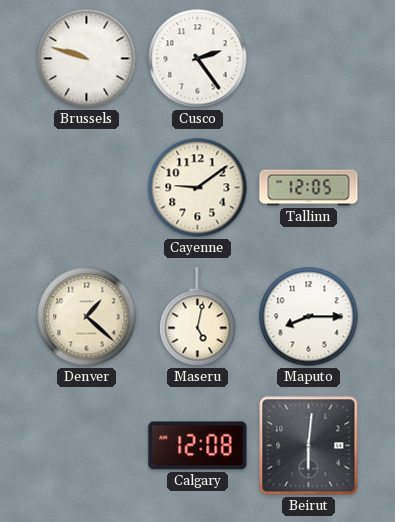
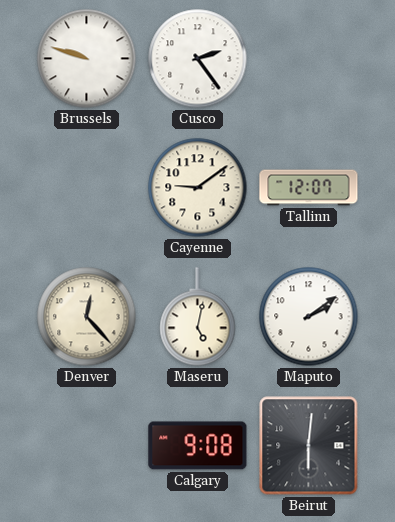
Tallinn: 12:05 -> 12:07 (309, 188)
Denver: 1:22 -> 12:23 (87, 317)
Maputo: 8:15 -> 2:09 (309, 317)
Calgary: 12:08 -> 9:08 (198, 446)
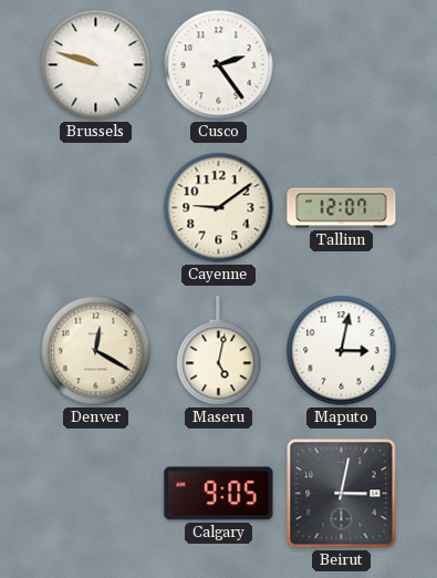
Denver: 12:23 -> 12:20 (96, 351)
Maputo: 2:09 -> 3:02 (342, 351)
Calgary: 9:08 -> 9:05 (219, 494)
Beirut: 6:01 -> 3:02 (342, 494)
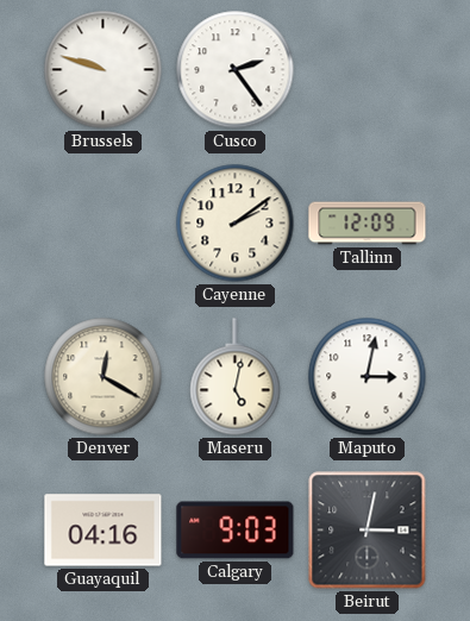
Cayenne: 9:09 -> 2:09 (236, 224)
Tallinn: 12:07 -> 12:09 (368, 224)
Guayaquil: none -> 04:16 (104, 531)
Calgary: 9:05 -> 9:03 (236, 531)
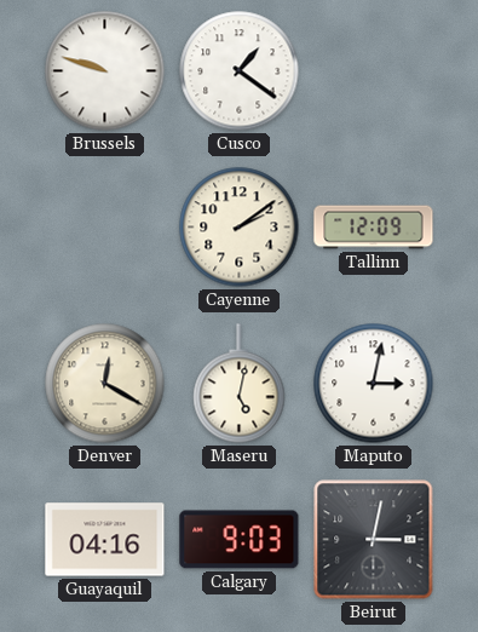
Cusco: 2:24 -> 1:21 (240, 71)
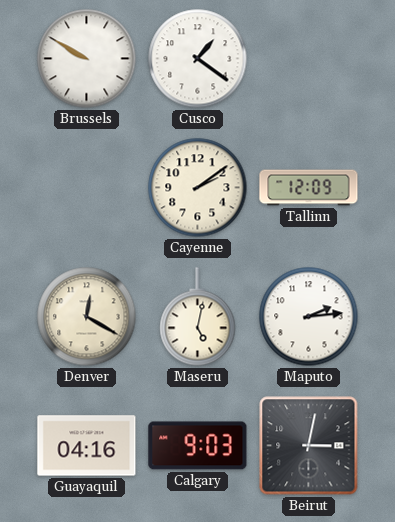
Brussels: 9:48 -> 9:50 (87, 59)
Maputo: 3:02 -> 2:14 (309, 317)
